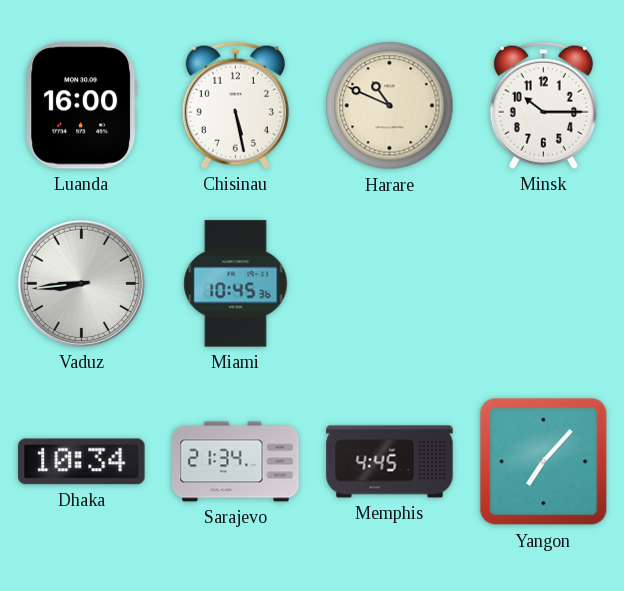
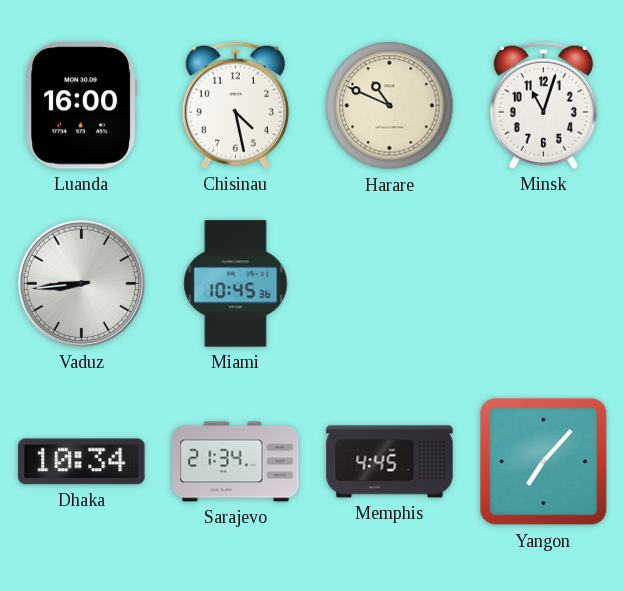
Chisinau: 5:28 -> 4:28 (235, 105)
Minsk: 10:15 -> 11:03 (543, 105)
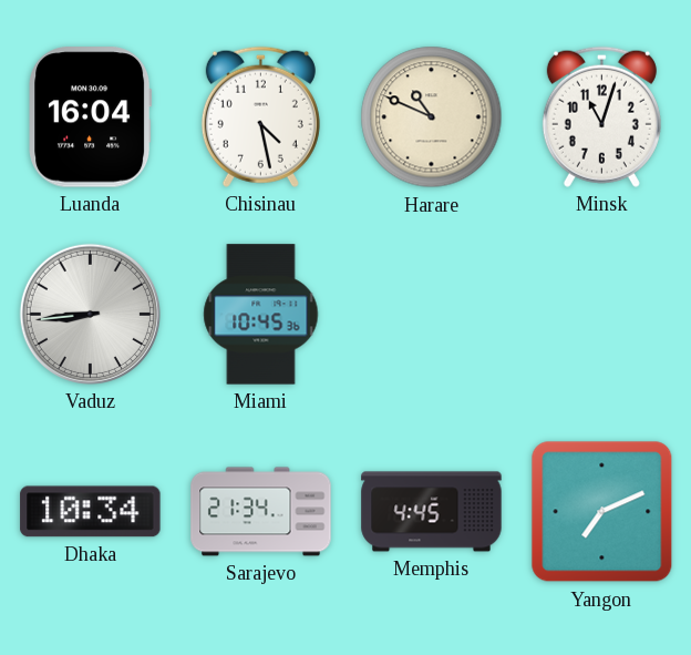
Luanda: 16:00 -> 16:04 (91, 117)
Yangon: 7:07 -> 7:11 (602, 512)
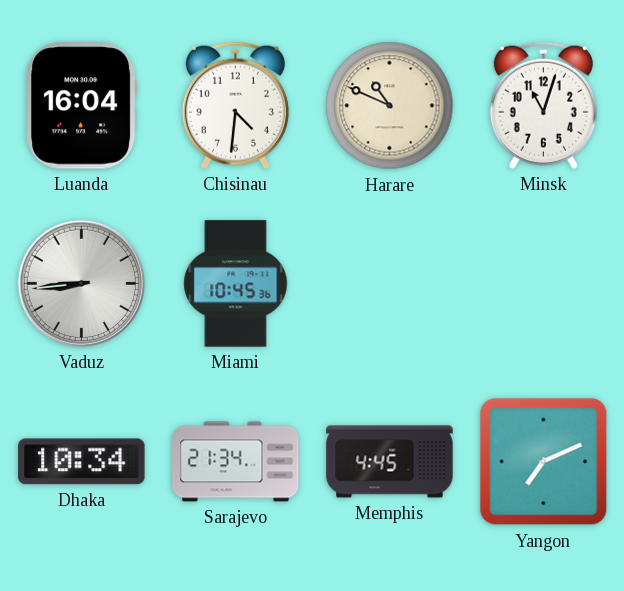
Chisinau: 4:28 -> 4:31 (235, 105)
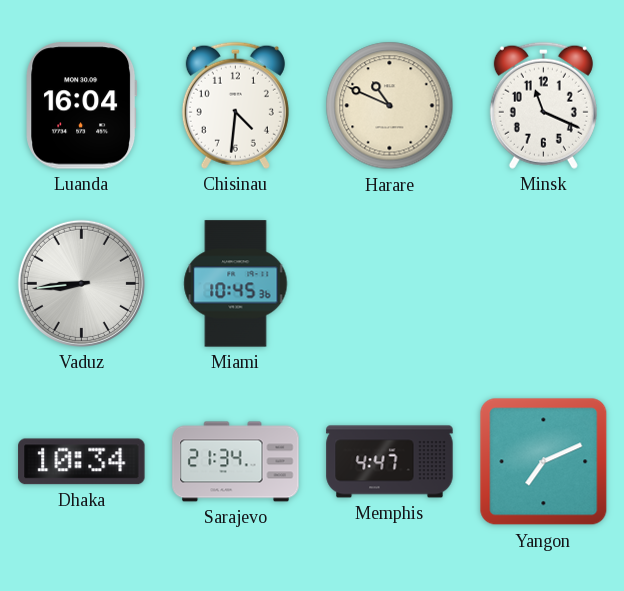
Minsk: 11:03 -> 11:19 (543, 105)
Memphis: 4:45 -> 4:47 (390, 462)
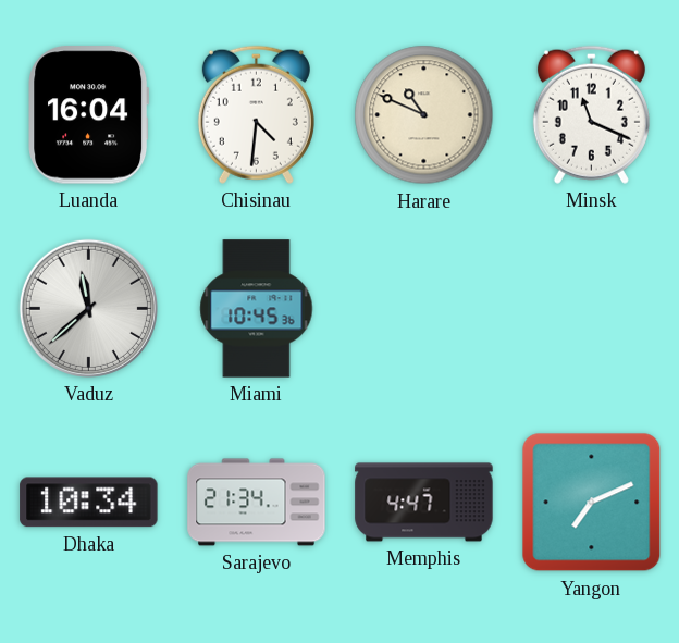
Vaduz: 8:44 -> 11:38 (88, 308)
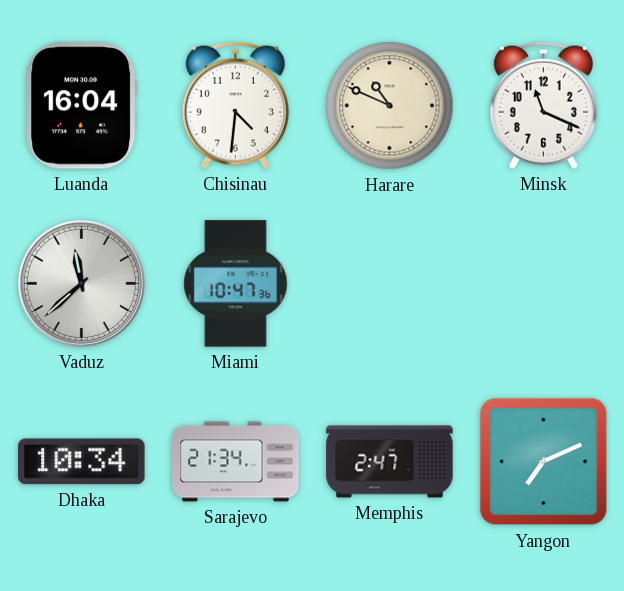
Miami: 10:45 -> 10:47 (236, 284)
Memphis: 4:47 -> 2:47 (390, 462)
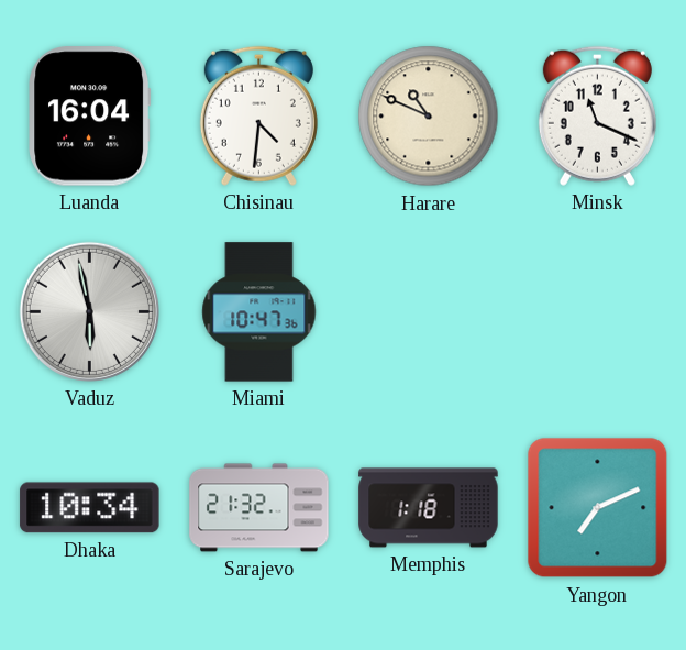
Vaduz: 11:38 -> 5:58 (89, 311)
Sarajevo: 21:34 -> 21:32 (259, 508)
Memphis: 2:47 -> 1:18 (429, 508)
